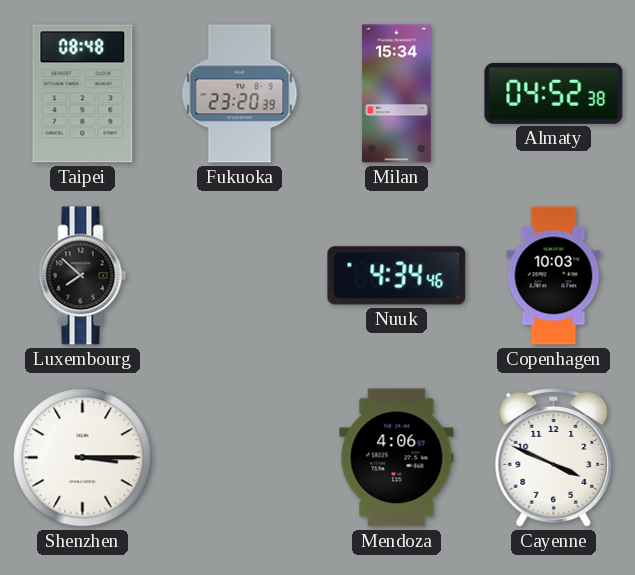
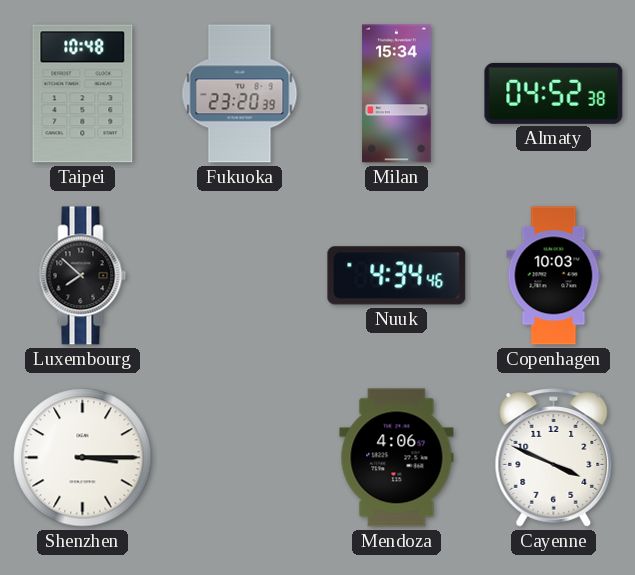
Taipei: 08:48 -> 10:48 (83, 94)
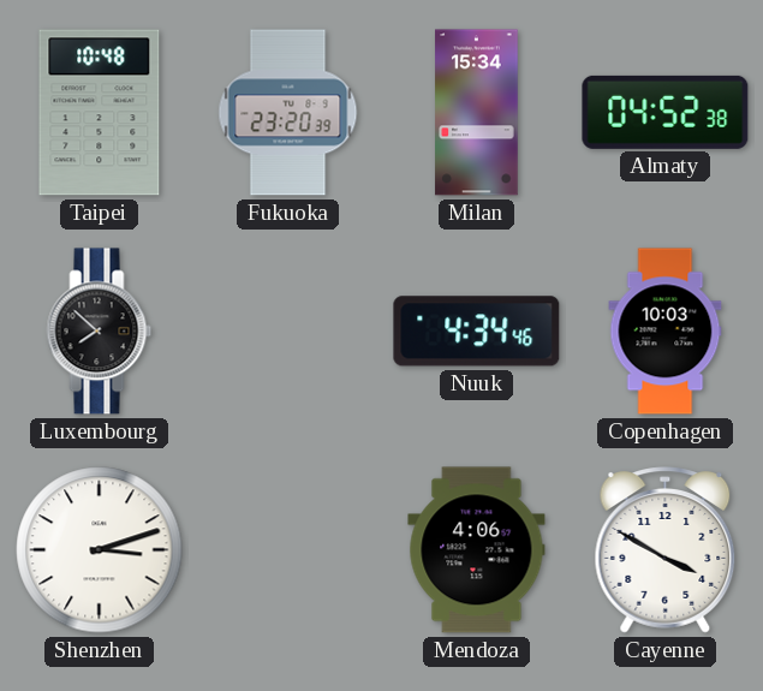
Shenzhen: 3:15 -> 3:12 (100, 550)
Cayenne: 3:49 -> 3:50 (666, 550)
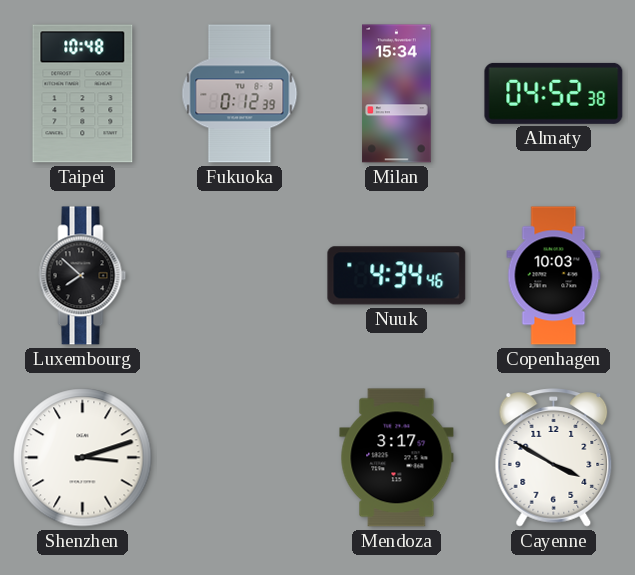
Fukuoka: 23:20 -> 0:12 (240, 94)
Mendoza: 4:06 -> 3:17 (397, 458)
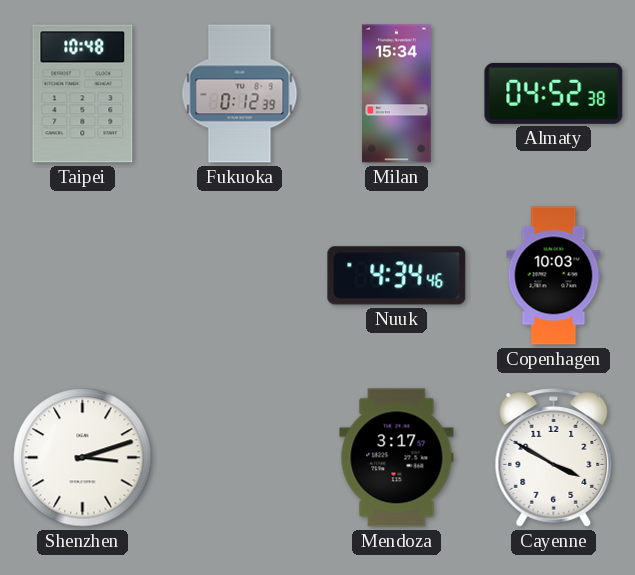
Luxembourg: 7:52 -> none (83, 276)
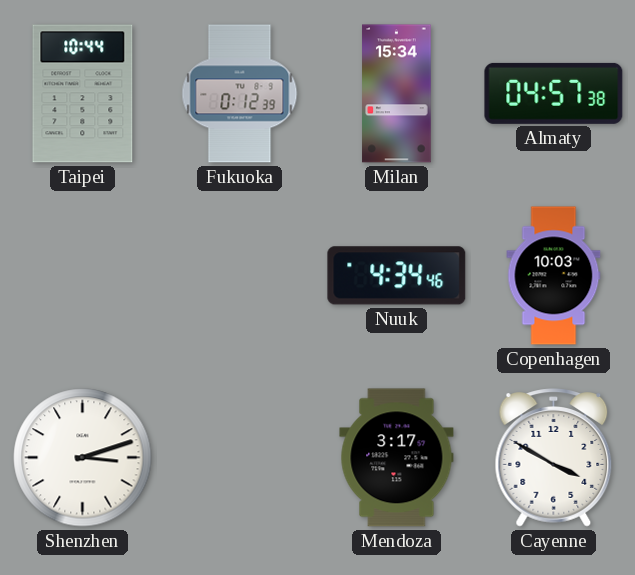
Taipei: 10:48 -> 10:44 (83, 94)
Almaty: 04:52 -> 04:57 (554, 93)
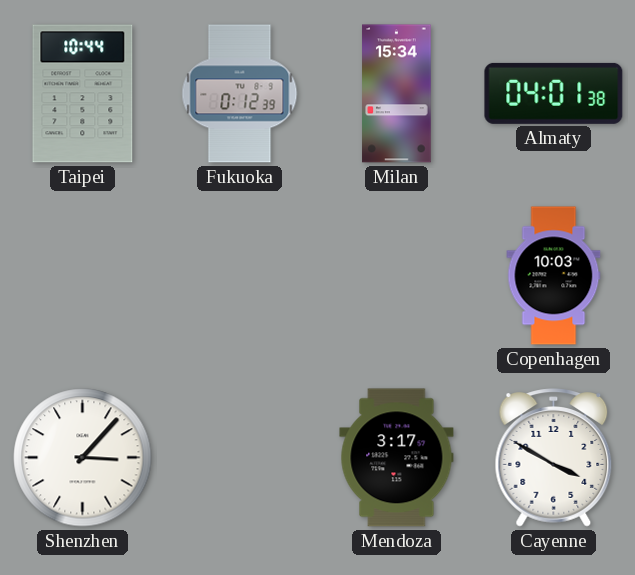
Almaty: 04:57 -> 04:01 (554, 93)
Nuuk: 4:34 -> none (397, 276)
Shenzhen: 3:12 -> 3:07 (83, 458)
